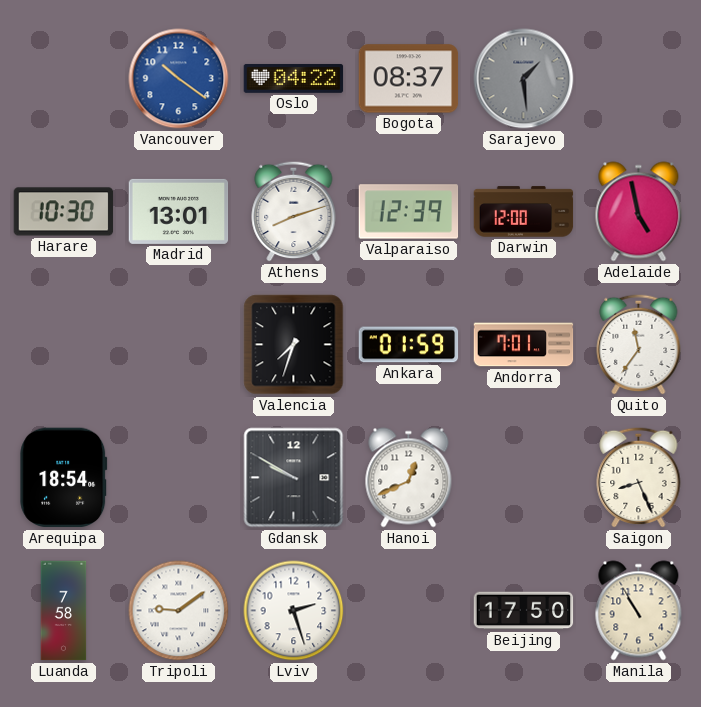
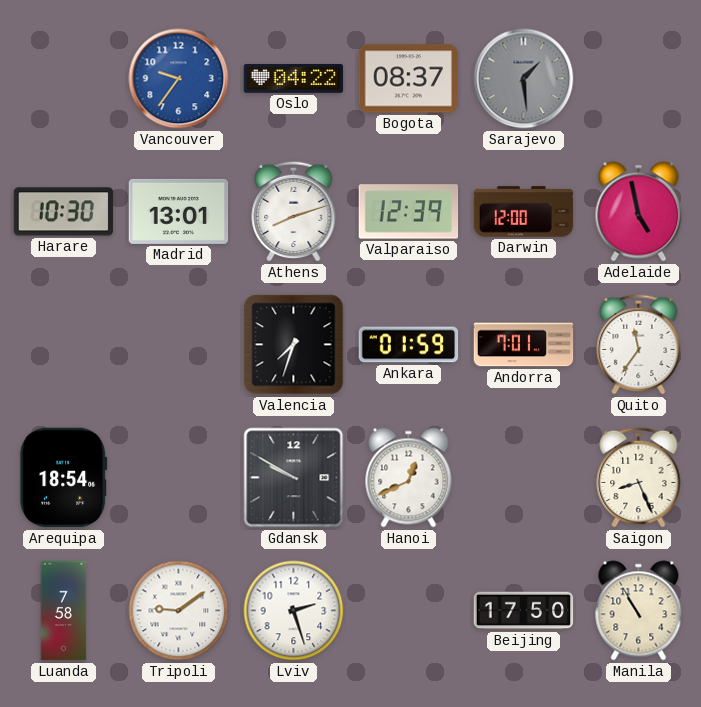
Vancouver: 10:21 -> 9:36 (179, 79)
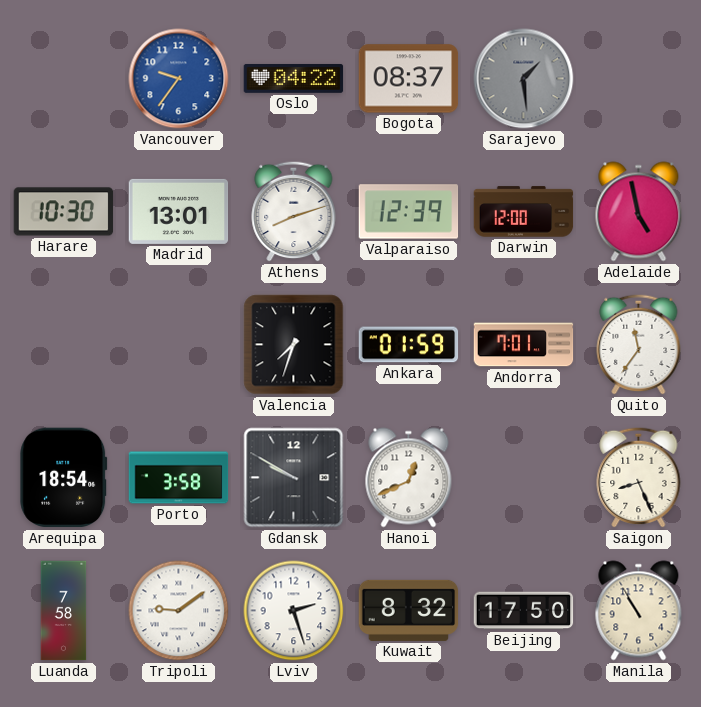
Porto: none -> 3:58 (179, 478)
Kuwait: none -> 8:32 (409, 610)
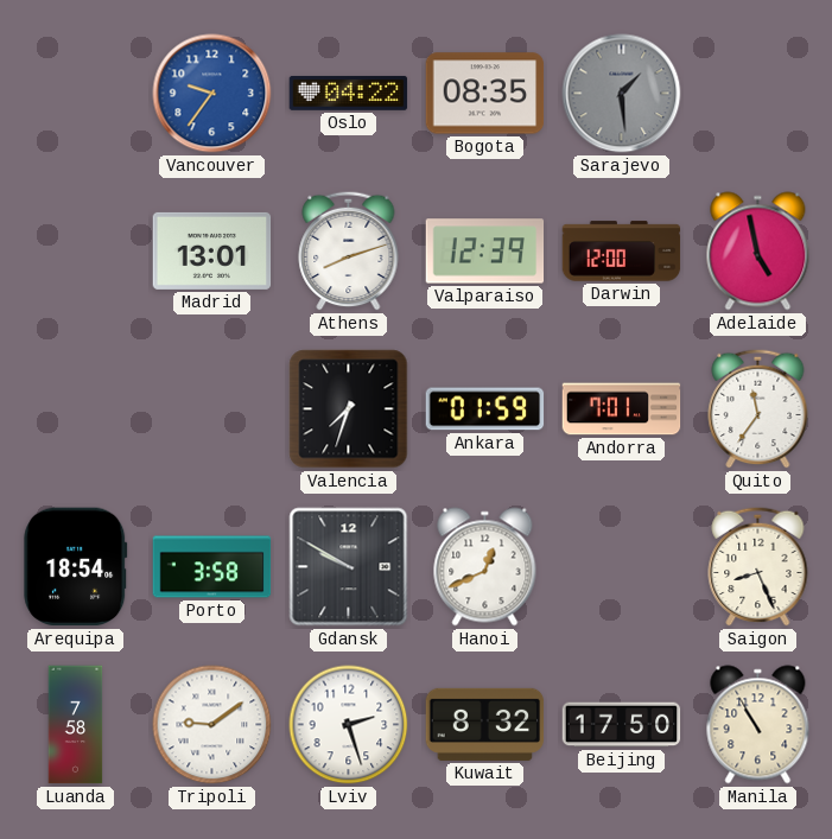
Bogota: 08:37 -> 08:35 (485, 94)
Harare: 10:30 -> none (64, 212)
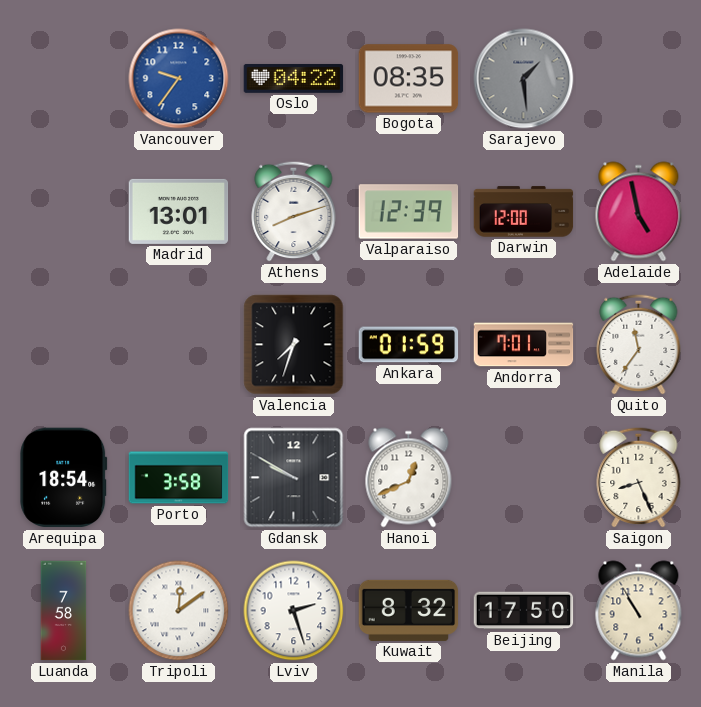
Tripoli: 9:09 -> 12:09 (179, 611)
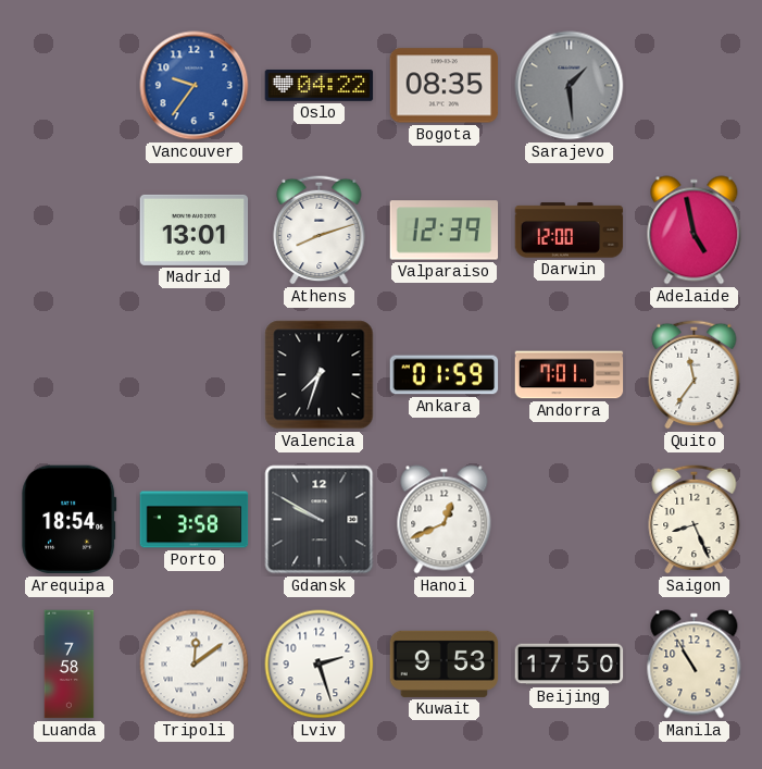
Kuwait: 8:32 -> 9:53 (445, 663)
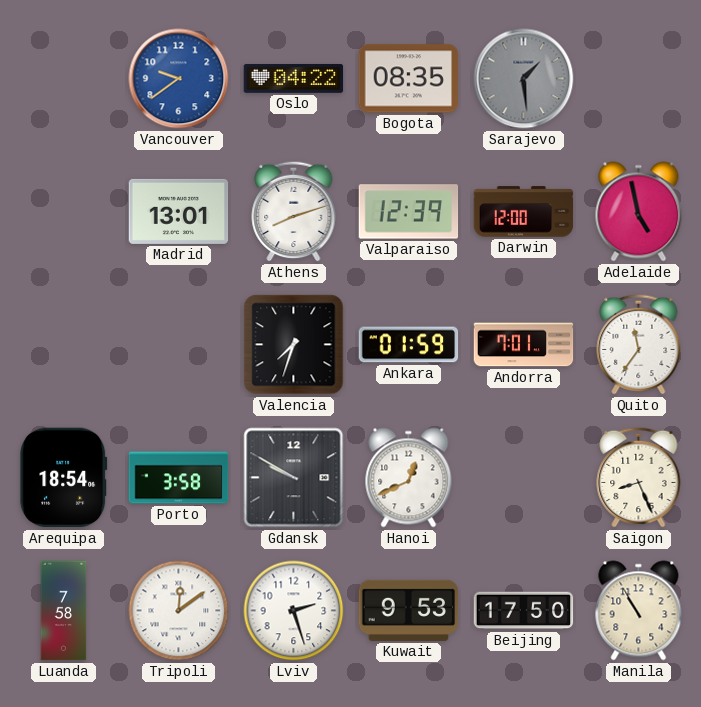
Vancouver: 9:36 -> 9:39 (179, 79)
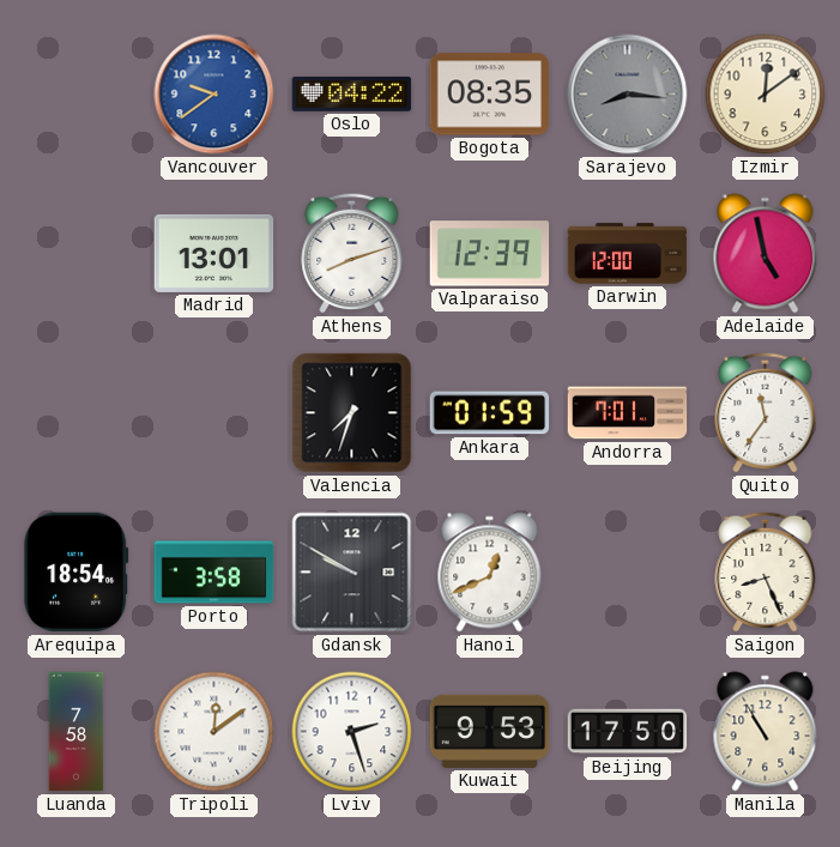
Sarajevo: 1:29 -> 8:16 (628, 95)
Izmir: none -> 12:09 (766, 95)
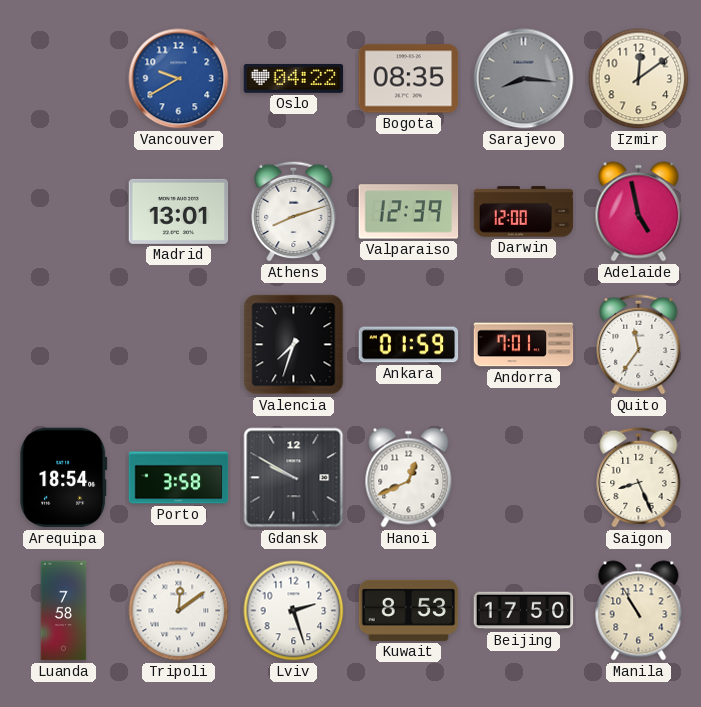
Vancouver: 9:39 -> 9:40 (179, 79)
Kuwait: 9:53 -> 8:53 (409, 610)
